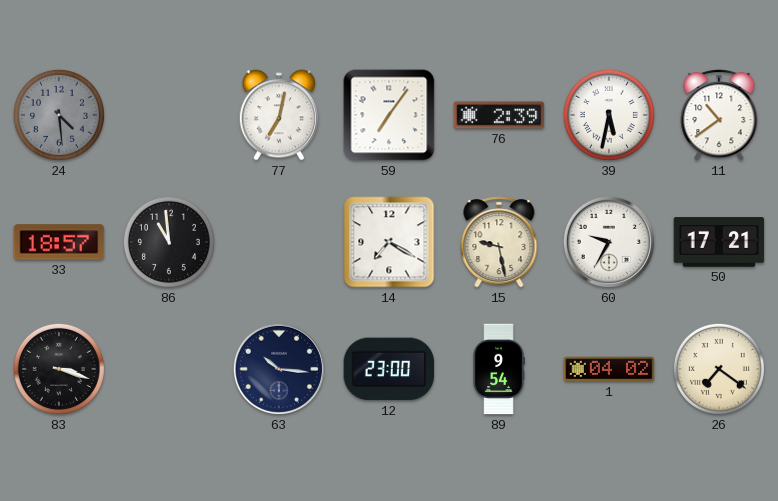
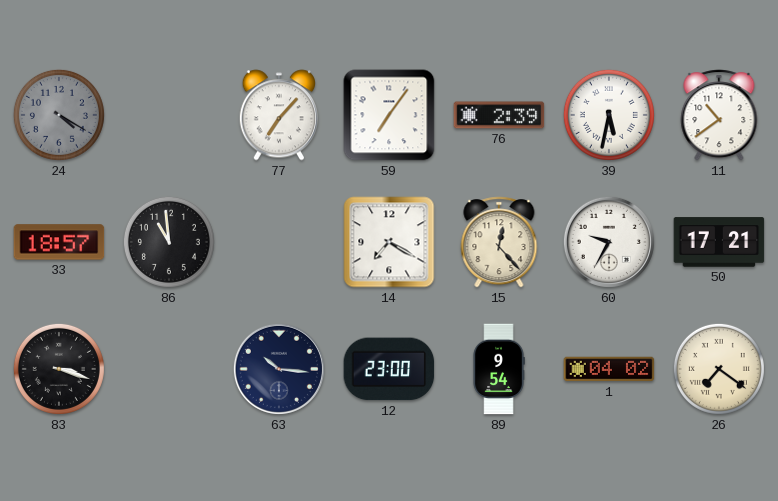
24: 4:29 -> 4:20 (59, 115)
77: 7:02 -> 7:07 (278, 115)
15: 9:28 -> 12:23 (499, 242)
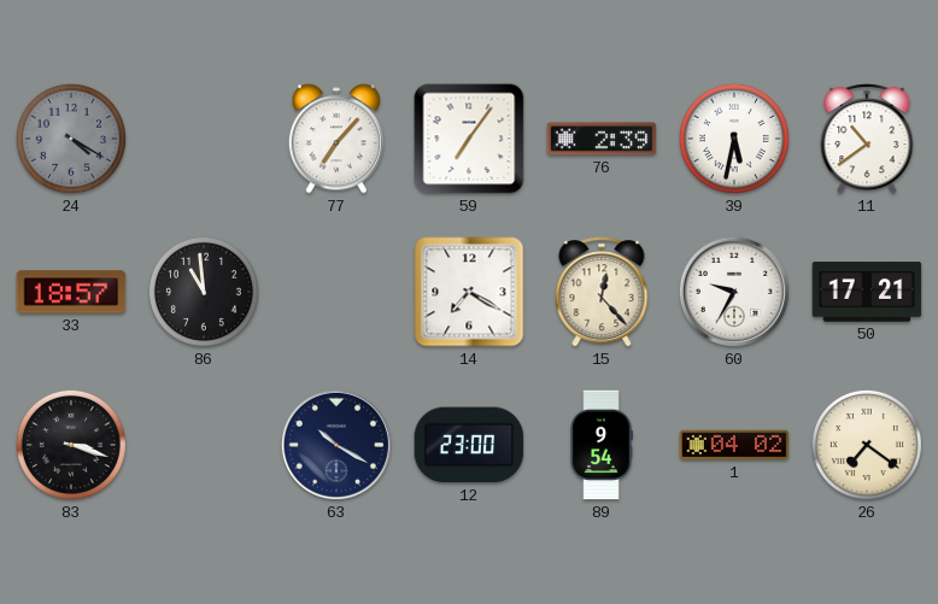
63: 10:16 -> 10:20 (336, 445)
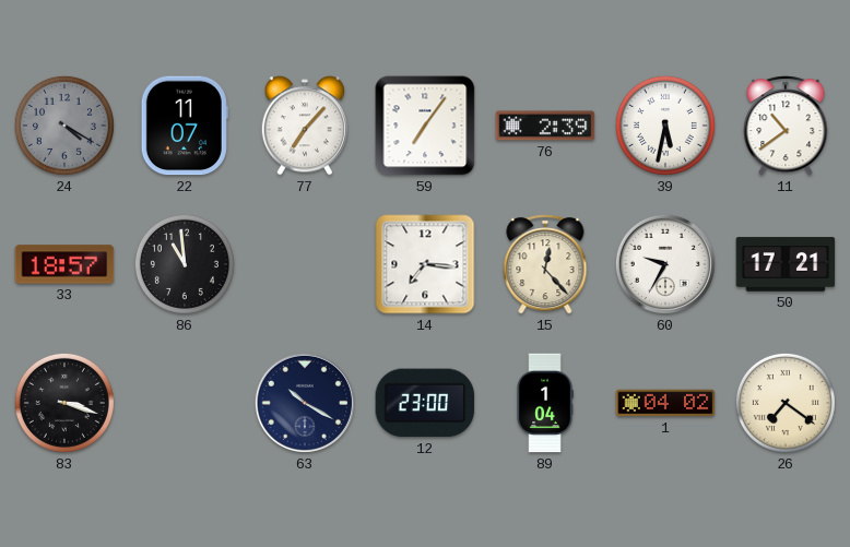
22: none -> 11:07 (185, 126)
14: 7:20 -> 7:16 (425, 264)
89: 9:54 -> 1:04 (545, 403)
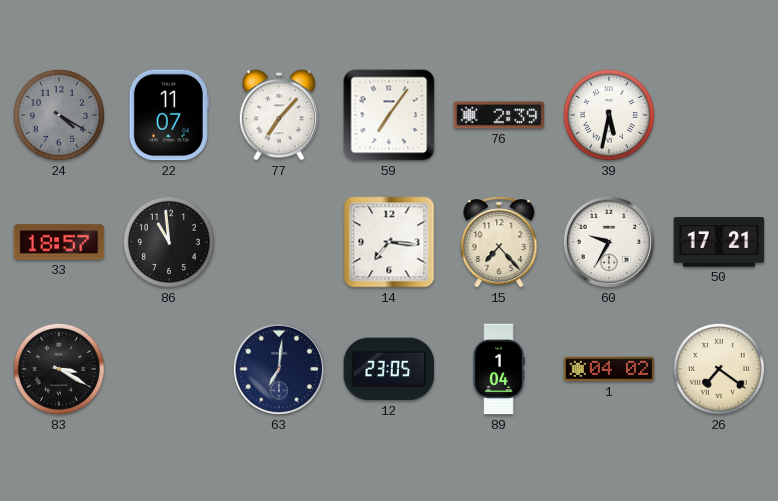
11: 10:39 -> none (786, 126)
15: 12:23 -> 7:23 (499, 242)
83: 3:18 -> 3:20 (59, 369)
63: 10:20 -> 7:01 (279, 369)
12: 23:00 -> 23:05 (389, 369)
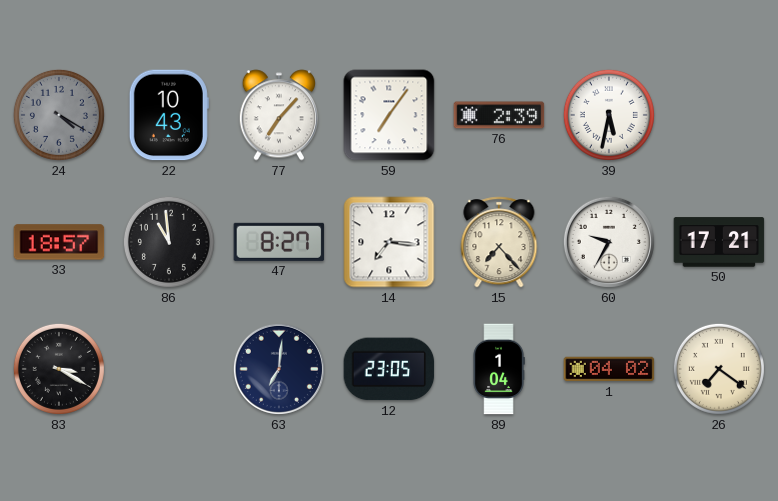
22: 11:07 -> 10:43 (169, 115)
47: none -> 8:27 (279, 242)
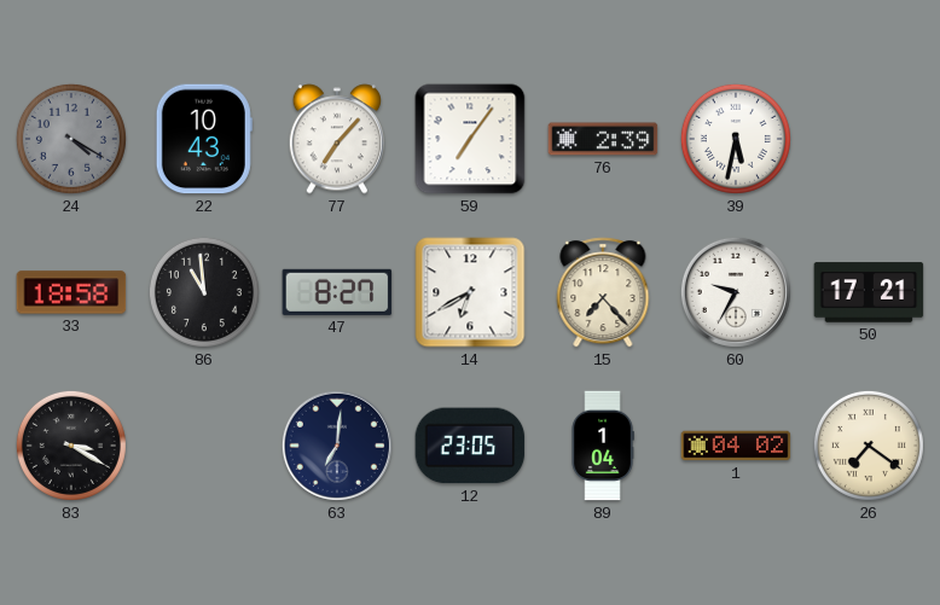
33: 18:57 -> 18:58 (71, 292)
14: 7:16 -> 6:40 (470, 292)
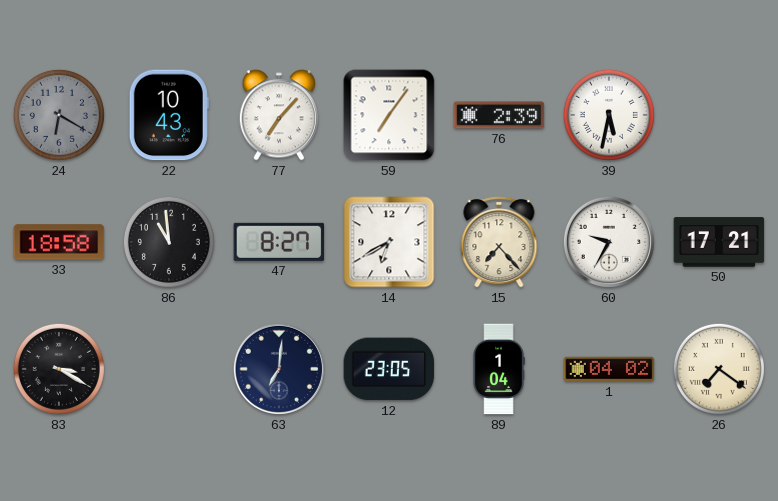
24: 4:20 -> 6:20 (59, 115)
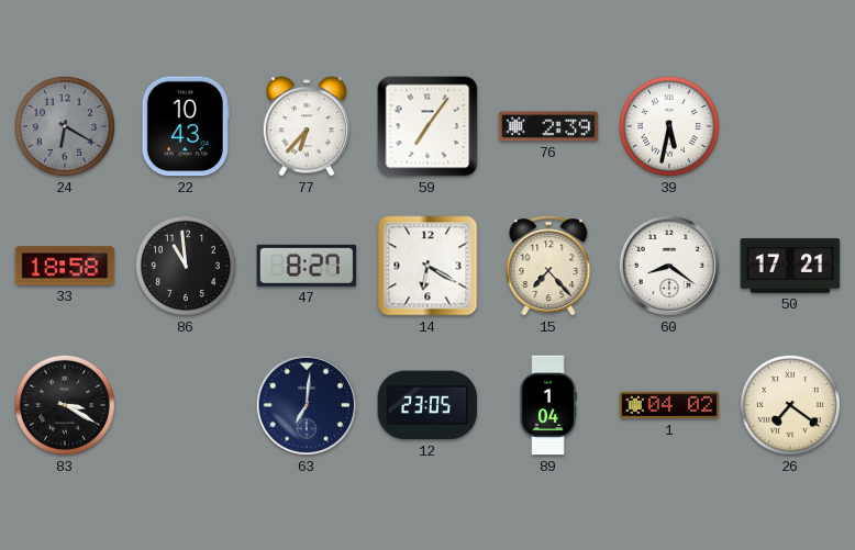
77: 7:07 -> 6:37 (306, 126)
14: 6:40 -> 6:20 (427, 266)
60: 9:35 -> 8:21 (669, 266)
